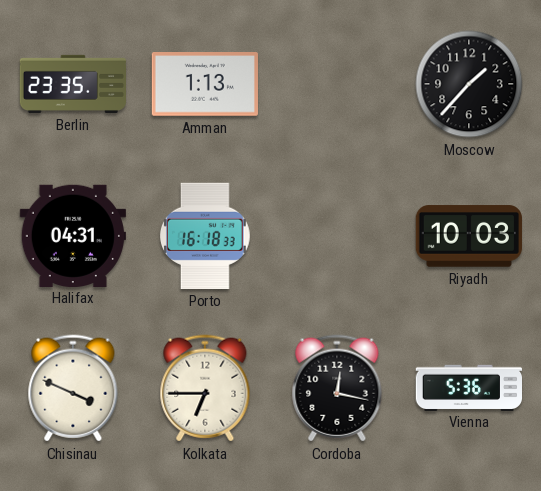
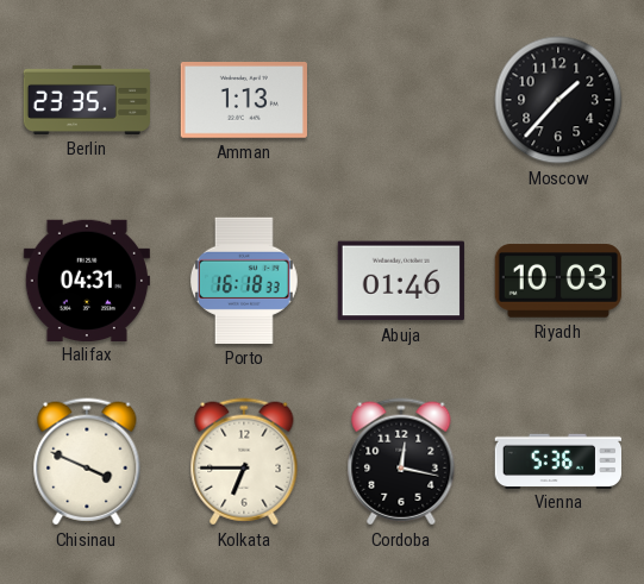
Abuja: none -> 01:46 (401, 281)
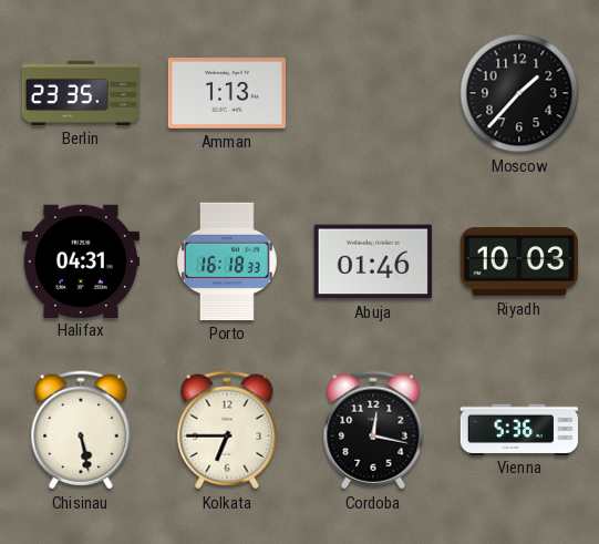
Chisinau: 3:49 -> 5:28 (81, 430)
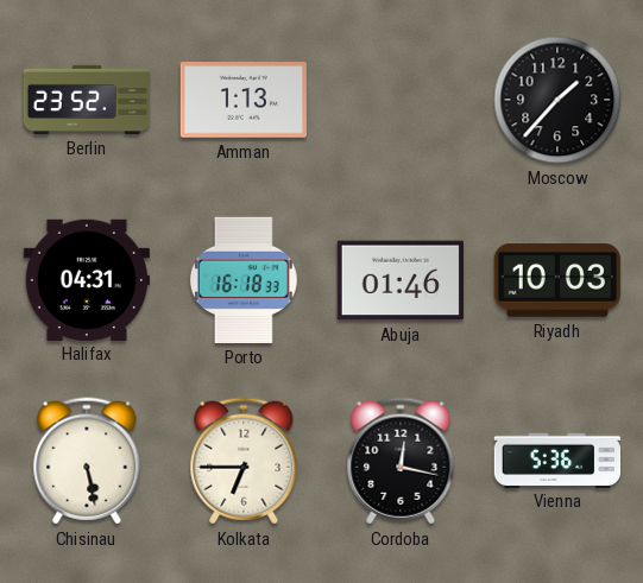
Berlin: 23:35 -> 23:52 (86, 100)
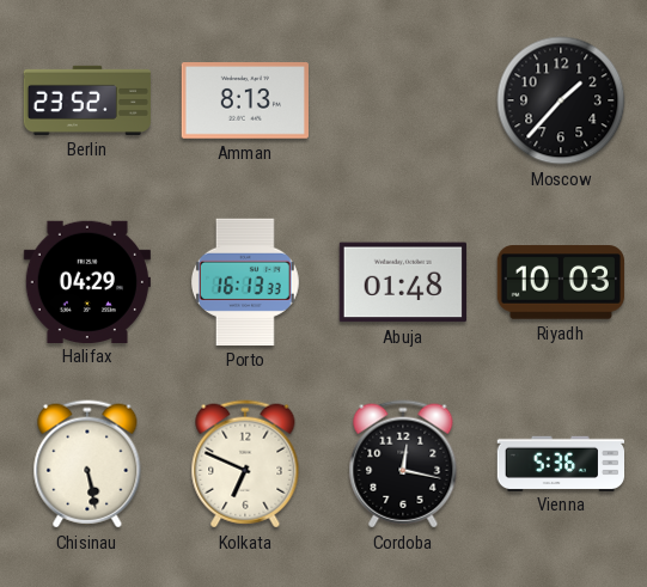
Amman: 1:13 -> 8:13 (245, 100)
Halifax: 04:31 -> 04:29 (87, 281)
Porto: 16:18 -> 16:13 (245, 282)
Abuja: 01:46 -> 01:48 (403, 282)
Kolkata: 6:45 -> 6:49 (245, 464)
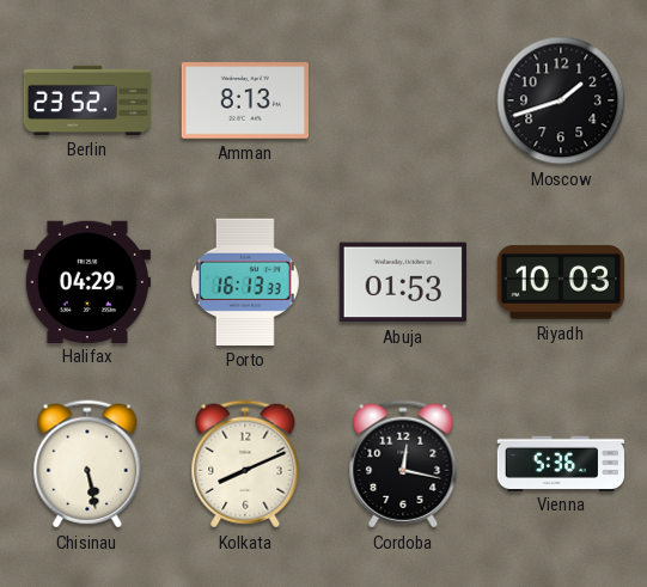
Moscow: 1:37 -> 1:42 (561, 100)
Abuja: 01:48 -> 01:53 (403, 282)
Kolkata: 6:49 -> 8:11 (245, 464)
